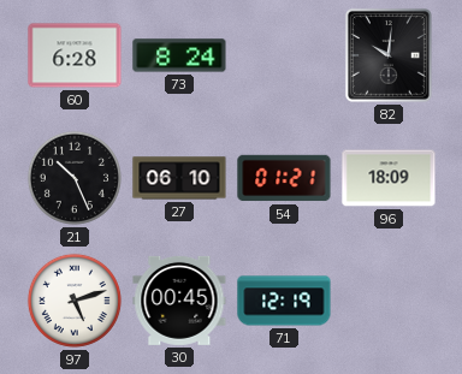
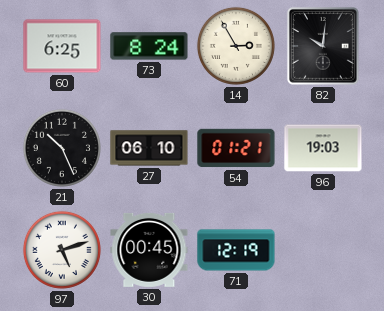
60: 6:28 -> 6:25 (62, 46)
14: none -> 2:55 (236, 46)
96: 18:09 -> 19:03 (323, 148)
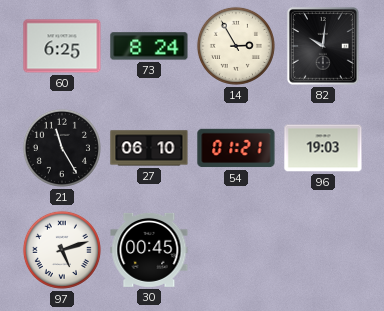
21: 10:26 -> 11:25 (62, 148)
71: 12:19 -> none (236, 250)
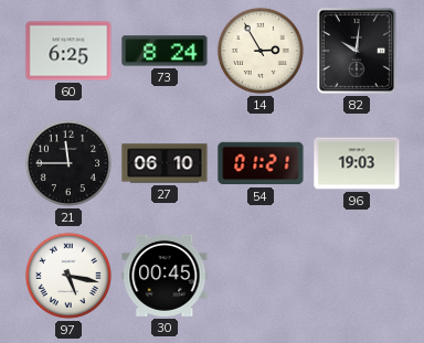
21: 11:25 -> 11:45 (68, 163)
97: 5:12 -> 5:17 (68, 276)
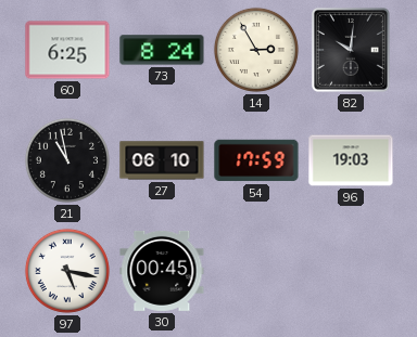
21: 11:45 -> 10:58 (67, 160)
54: 01:21 -> 17:59 (256, 160)
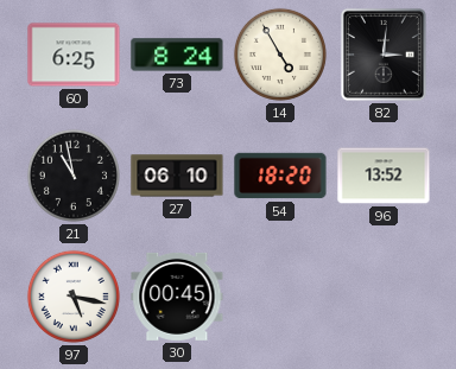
14: 2:55 -> 4:55 (280, 55)
82: 10:01 -> 3:01 (384, 55)
54: 17:59 -> 18:20 (280, 176)
96: 19:03 -> 13:52 (384, 176)
